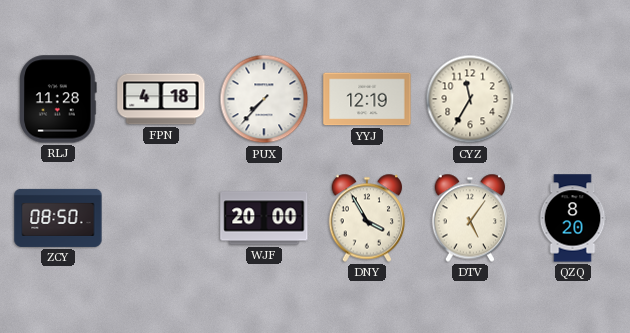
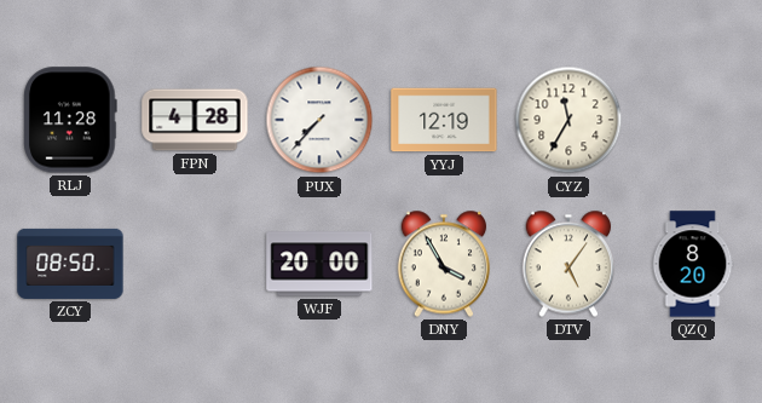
FPN: 4:18 -> 4:28 (195, 120)
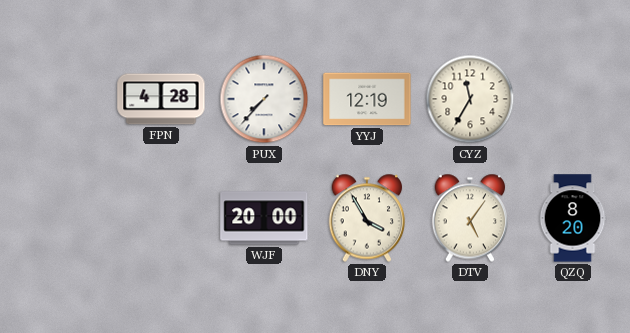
RLJ: 11:28 -> none (70, 120)
ZCY: 08:50 -> none (70, 264)
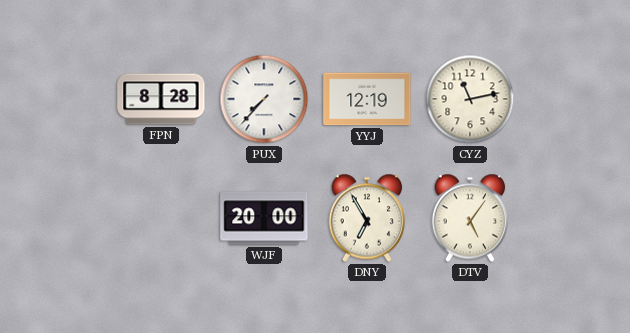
FPN: 4:28 -> 8:28 (161, 99)
CYZ: 11:35 -> 11:13 (470, 99)
DNY: 3:55 -> 6:55 (367, 218)
QZQ: 8:20 -> none (573, 218)
